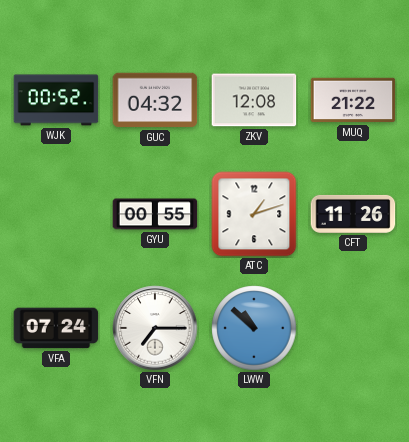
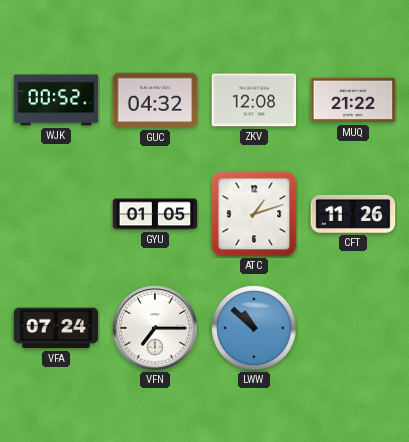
GYU: 00:55 -> 01:05 (155, 214)
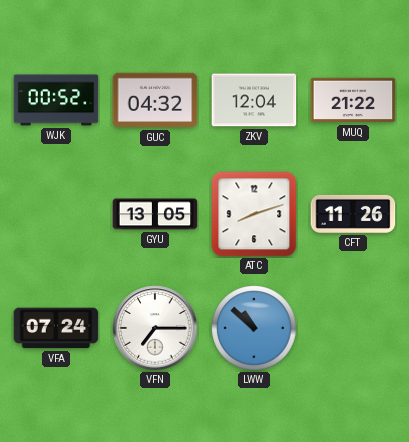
ZKV: 12:08 -> 12:04 (254, 100)
GYU: 01:05 -> 13:05 (155, 214)
ATC: 1:12 -> 8:12 (254, 214)
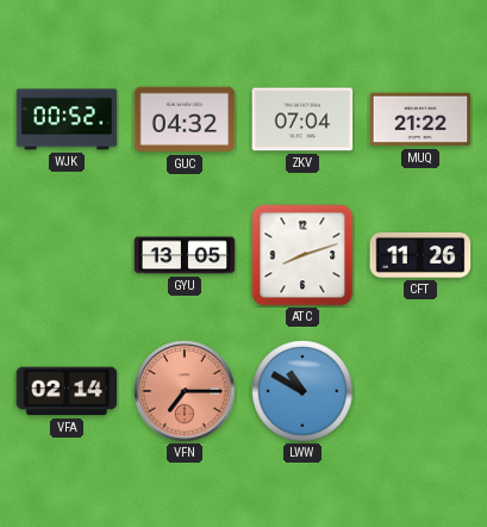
ZKV: 12:04 -> 07:04 (302, 119)
VFA: 07:24 -> 02:14 (67, 391)
VFN dial: white -> salmon (185, 391)
LWW: 10:52 -> 10:50 (302, 391)
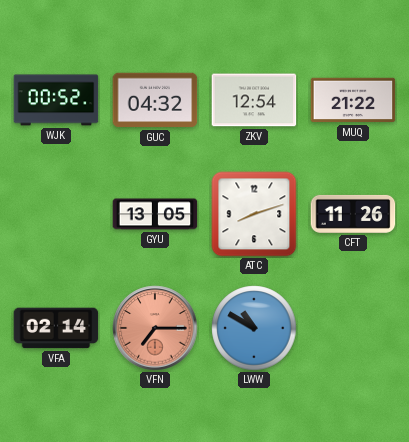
ZKV: 07:04 -> 12:54 (254, 100)
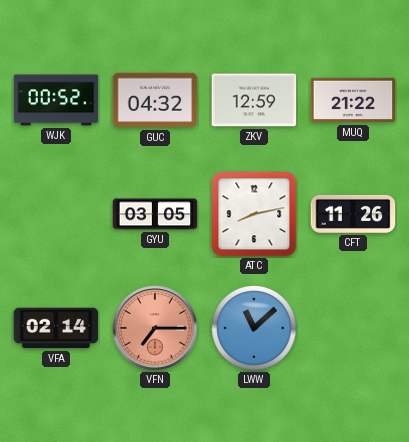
ZKV: 12:54 -> 12:59 (254, 100)
GYU: 13:05 -> 03:05 (155, 214)
ATC: 8:12 -> 8:13 (254, 214)
LWW: 10:50 -> 11:08 (254, 328)
